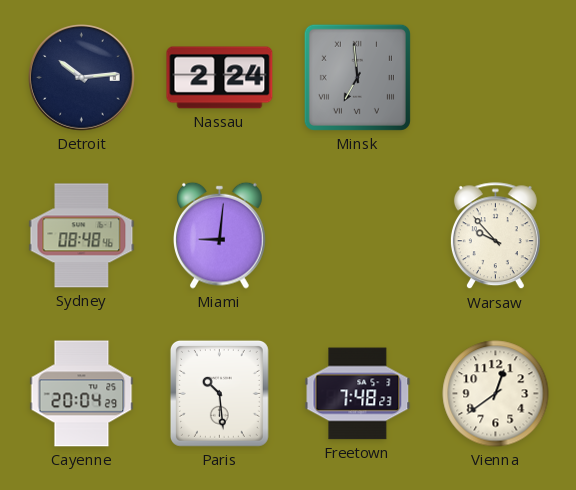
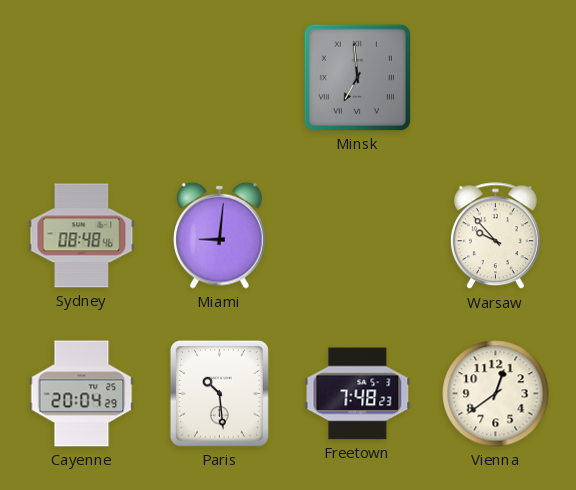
Detroit: 10:14 -> none (82, 78)
Nassau: 2:24 -> none (220, 78)
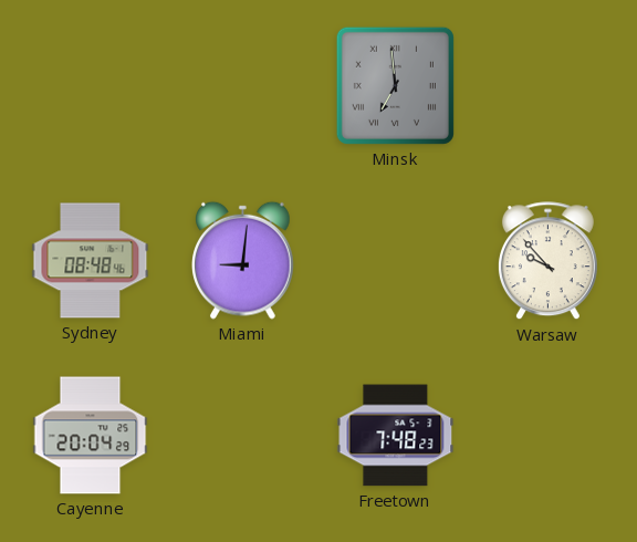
Paris: 10:29 -> none (219, 393)
Vienna: 12:39 -> none (496, 394)
